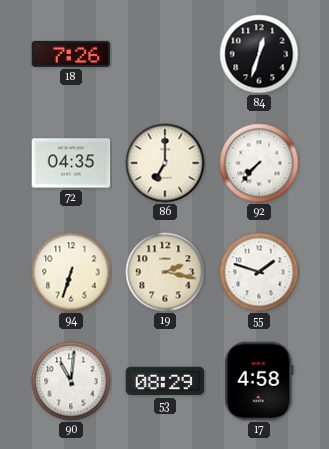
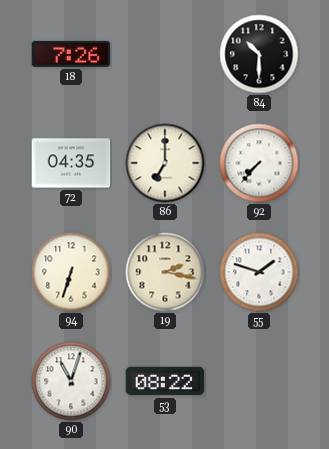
84: 12:33 -> 10:30 (259, 54)
90: 11:01 -> 11:03 (71, 381)
53: 08:29 -> 08:22 (165, 381)
17: 4:58 -> none (259, 381)
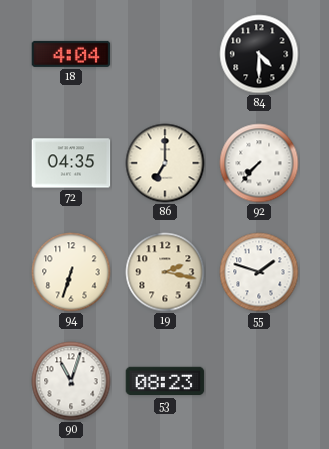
18: 7:26 -> 4:04 (71, 54)
84: 10:30 -> 4:30 (259, 54)
53: 08:22 -> 08:23 (165, 381)
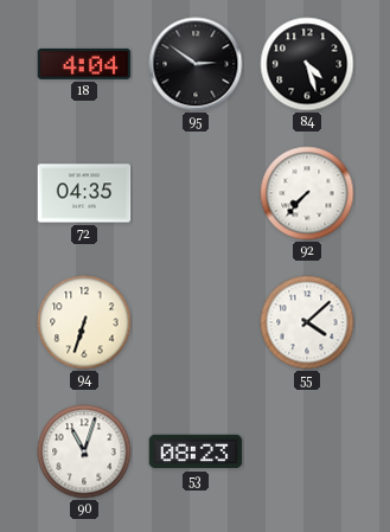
95: none -> 2:51 (196, 64)
84: 4:30 -> 4:27 (307, 64)
86: 7:00 -> none (165, 163)
19: 2:17 -> none (165, 272)
55: 1:48 -> 4:08 (307, 322)
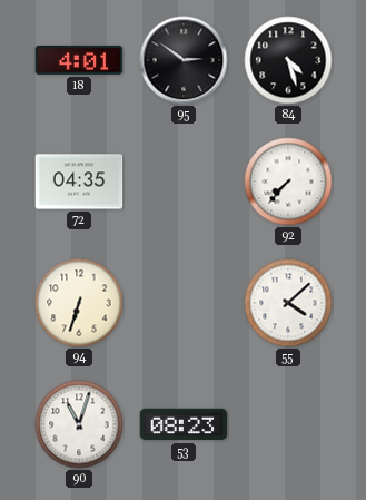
18: 4:04 -> 4:01 (79, 60)
